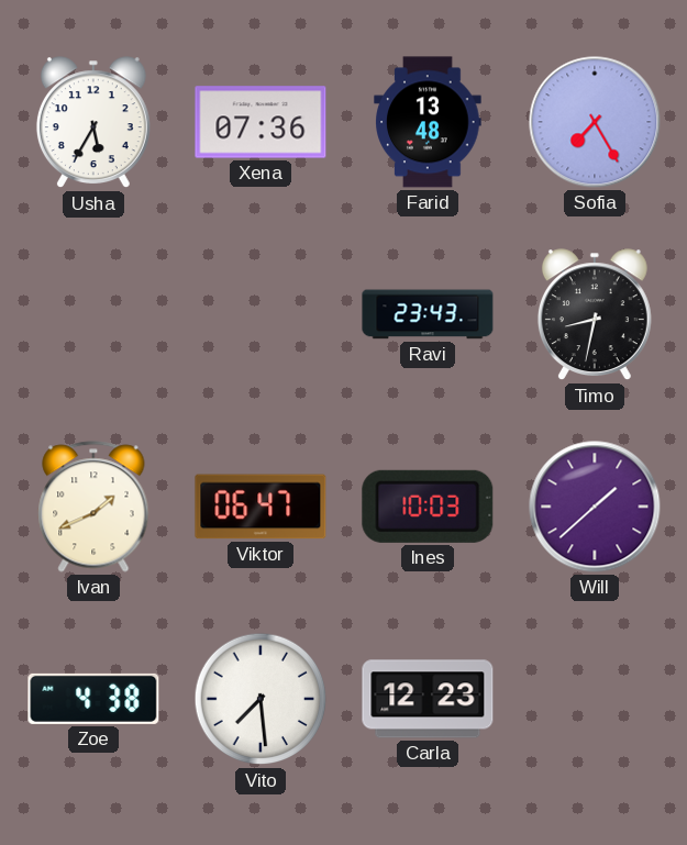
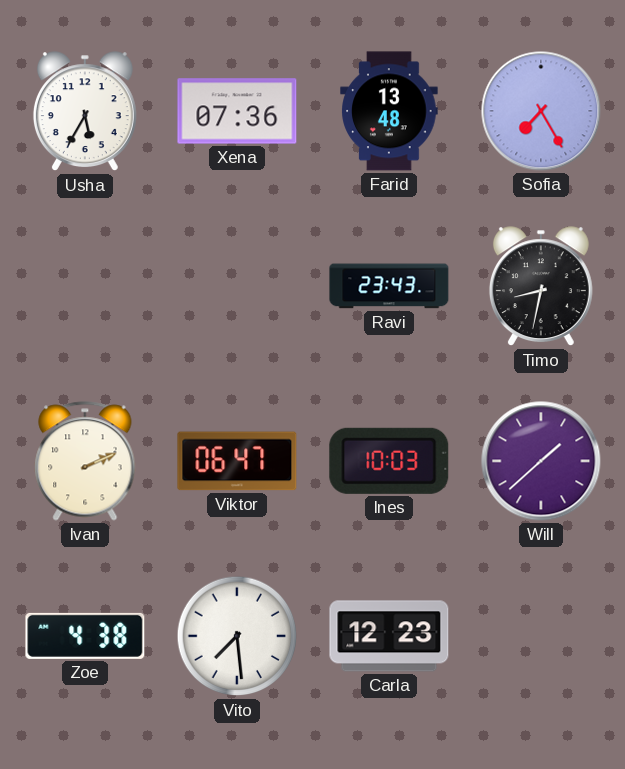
Ivan: 1:41 -> 2:11 (85, 461)
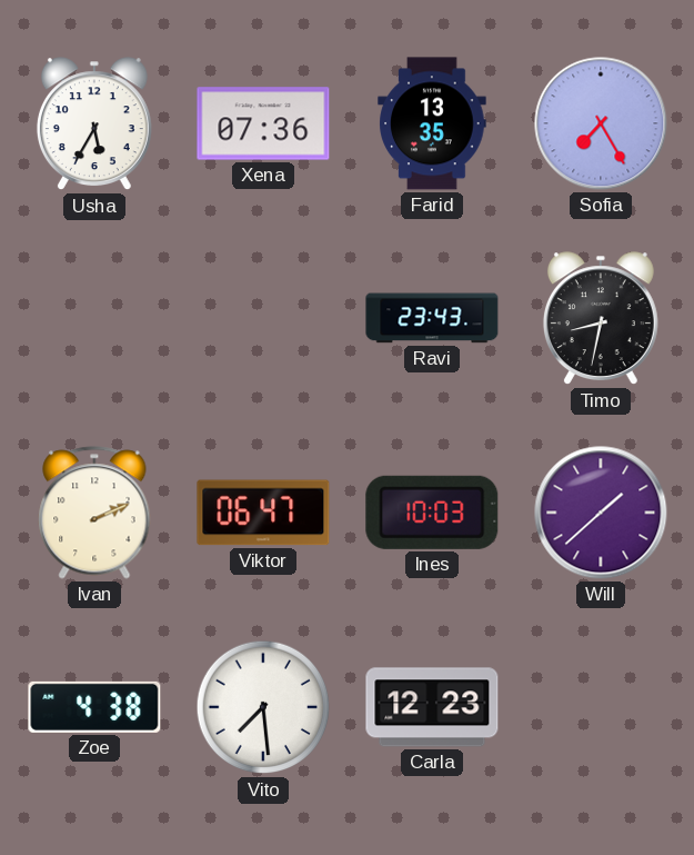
Farid: 13:48 -> 13:35 (432, 123)
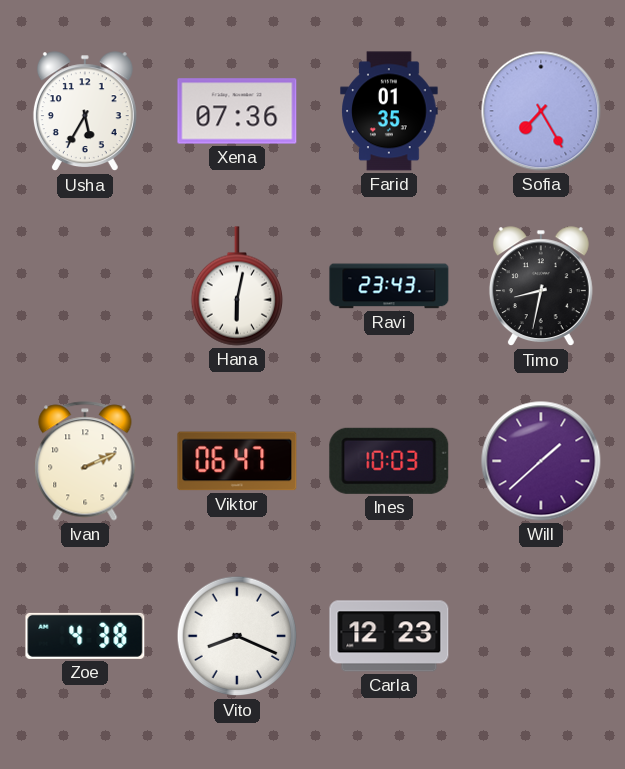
Farid: 13:35 -> 01:35 (389, 111)
Hana: none -> 6:02 (236, 286)
Vito: 7:29 -> 8:19 (237, 636)
